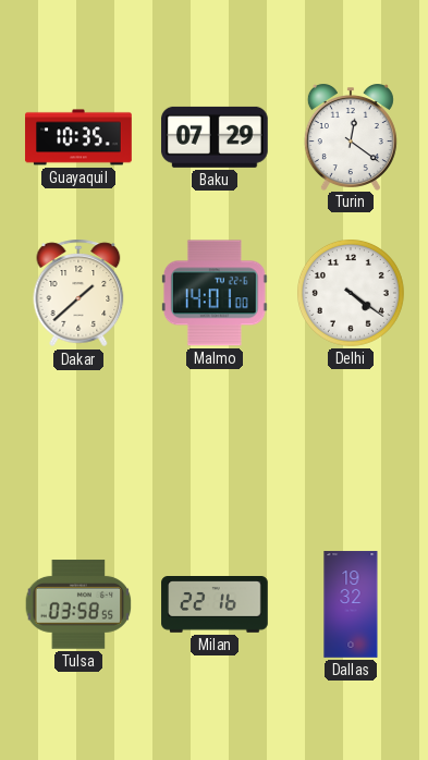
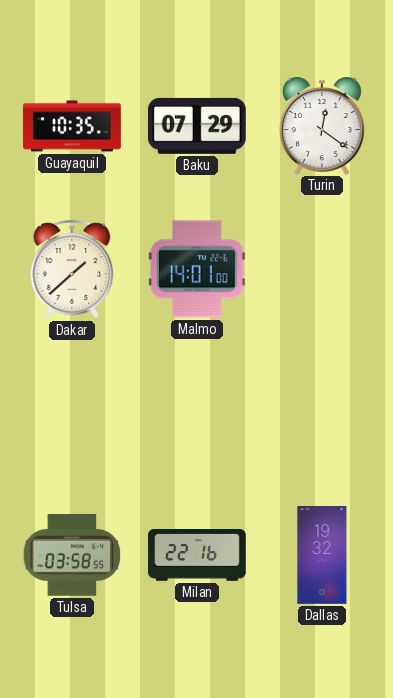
Delhi: 4:21 -> none (351, 293)
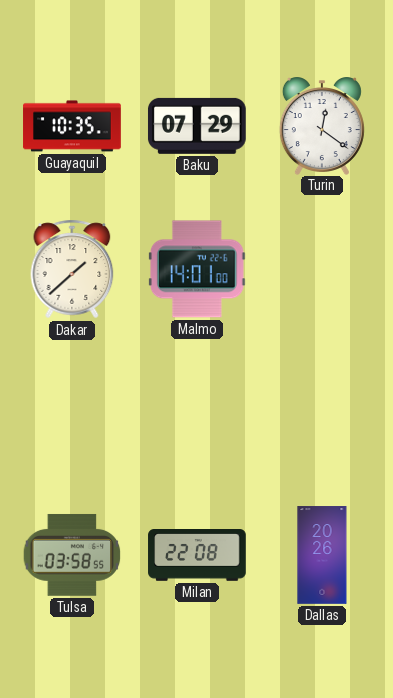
Milan: 22:16 -> 22:08 (197, 556)
Dallas: 19:32 -> 20:26 (322, 555)
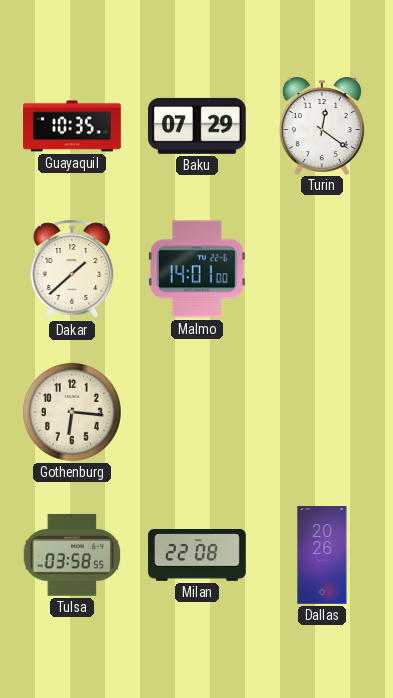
Gothenburg: none -> 6:16 (72, 412)
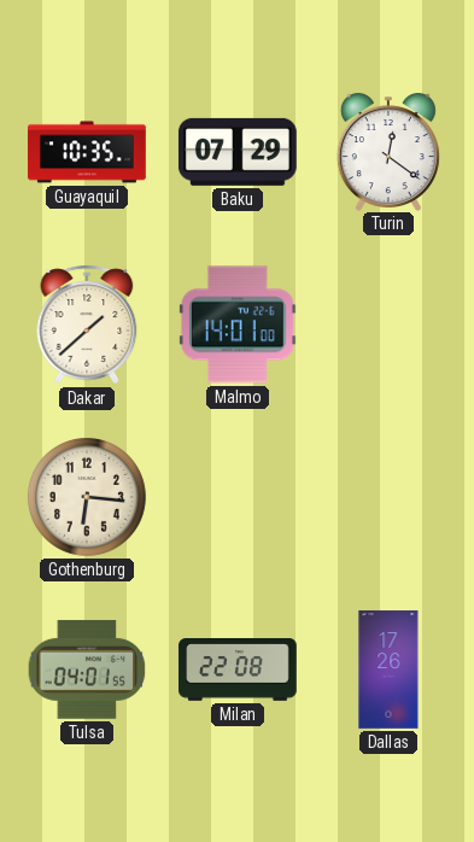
Tulsa: 03:58 -> 04:01 (87, 669)
Dallas: 20:26 -> 17:26 (388, 669)
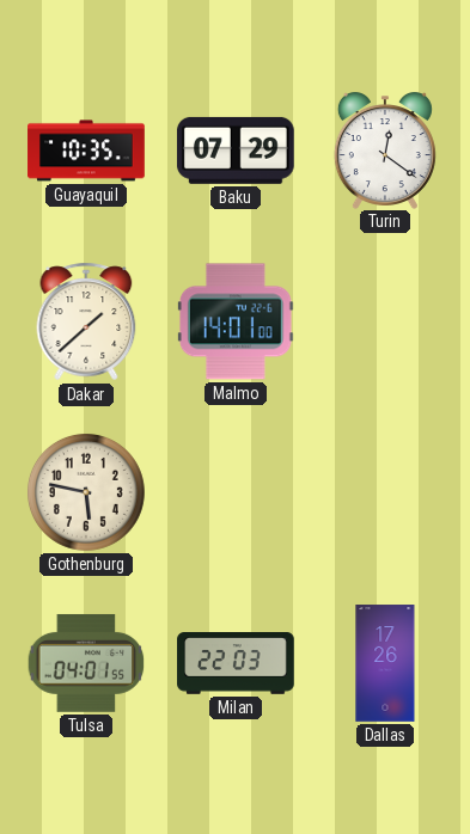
Gothenburg: 6:16 -> 5:47 (86, 492)
Milan: 22:08 -> 22:03 (236, 664)
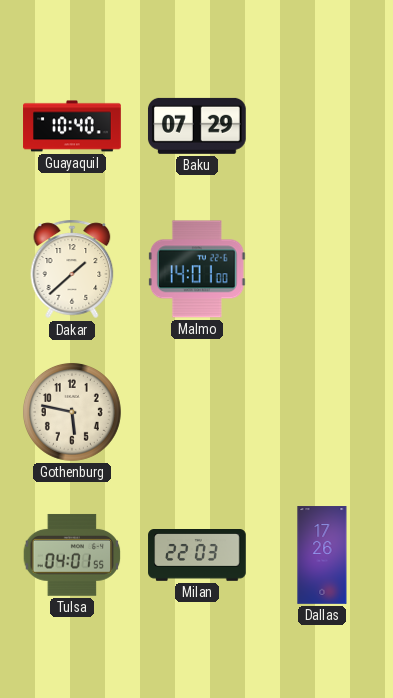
Guayaquil: 10:35 -> 10:40 (72, 126)
Turin: 12:21 -> none (385, 151)
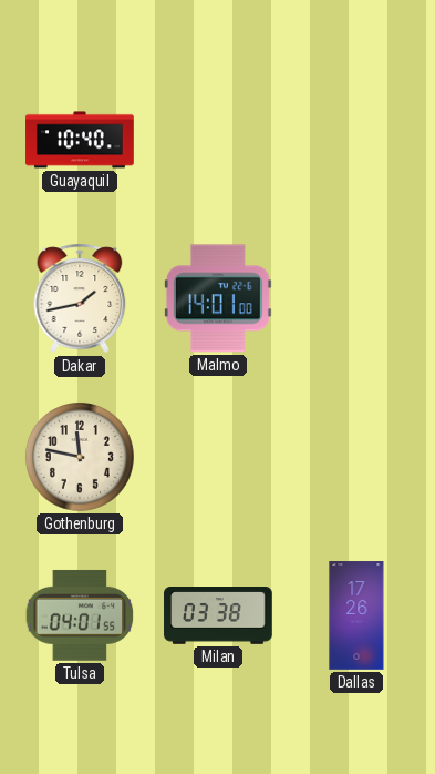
Baku: 07:29 -> none (197, 126)
Dakar: 1:38 -> 1:43 (80, 298)
Gothenburg: 5:47 -> 11:47 (80, 457)
Milan: 22:03 -> 03:38 (218, 617)
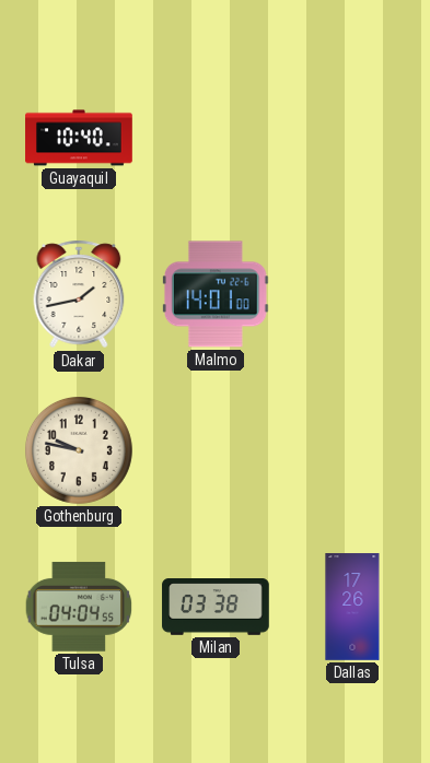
Gothenburg: 11:47 -> 9:47 (79, 450)
Tulsa: 04:01 -> 04:04 (79, 607)
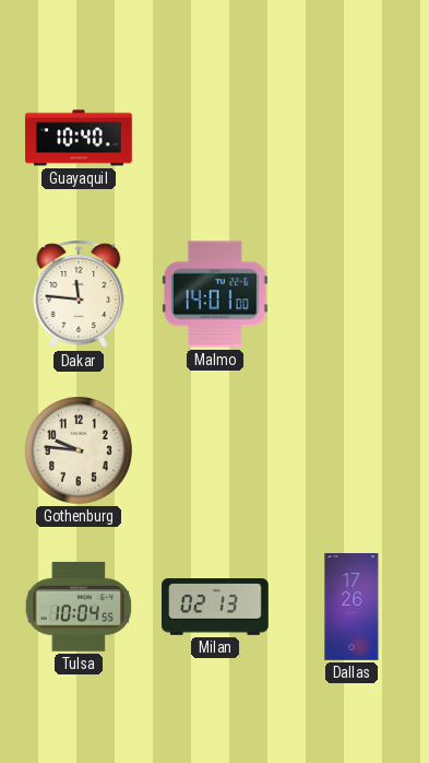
Dakar: 1:43 -> 11:46 (79, 294)
Gothenburg: 9:47 -> 9:46 (79, 450)
Tulsa: 04:04 -> 10:04 (79, 607)
Milan: 03:38 -> 02:13 (215, 608)
